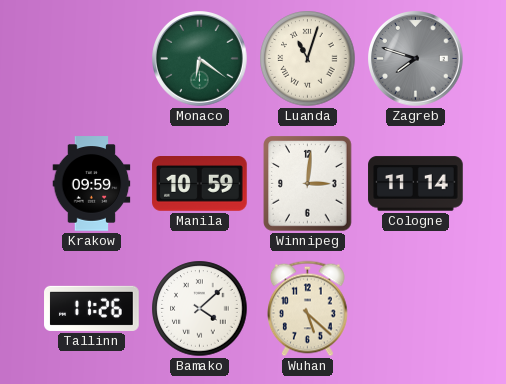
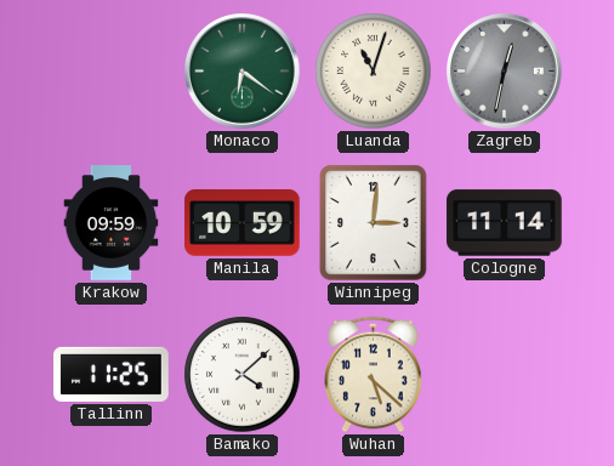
Zagreb: 7:48 -> 12:32 (505, 72)
Tallinn: 11:26 -> 11:25 (112, 374)
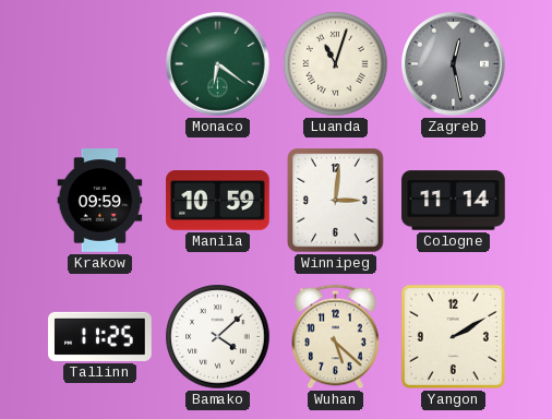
Zagreb: 12:32 -> 12:28 (454, 64)
Yangon: none -> 2:10 (453, 336)
